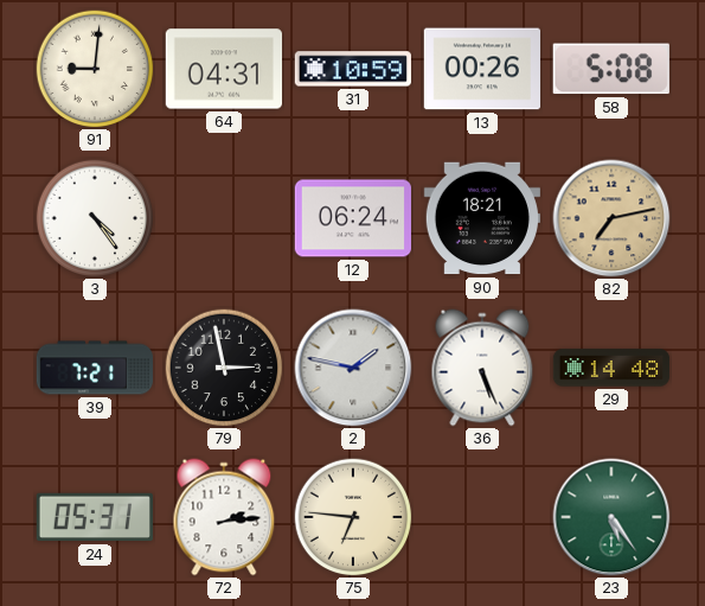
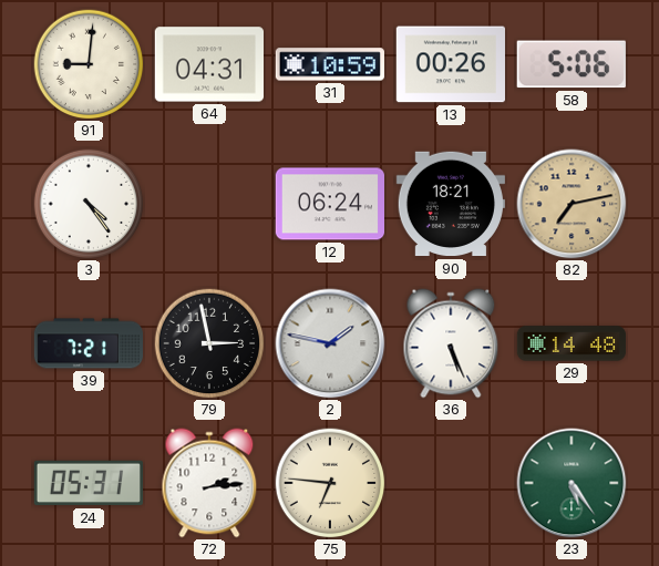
58: 5:08 -> 5:06 (572, 64)
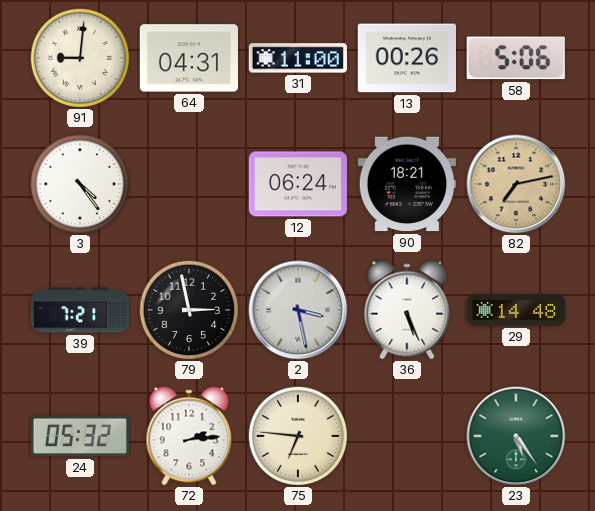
31: 10:59 -> 11:00 (298, 58)
2: 1:47 -> 3:28 (298, 310)
24: 05:31 -> 05:32 (79, 436)
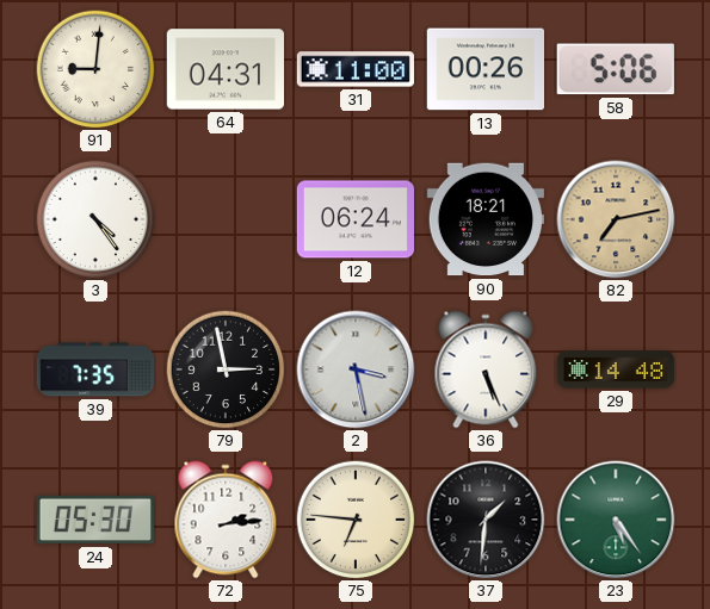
39: 7:21 -> 7:35 (95, 369)
24: 05:32 -> 05:30 (94, 520)
37: none -> 1:31 (486, 520)
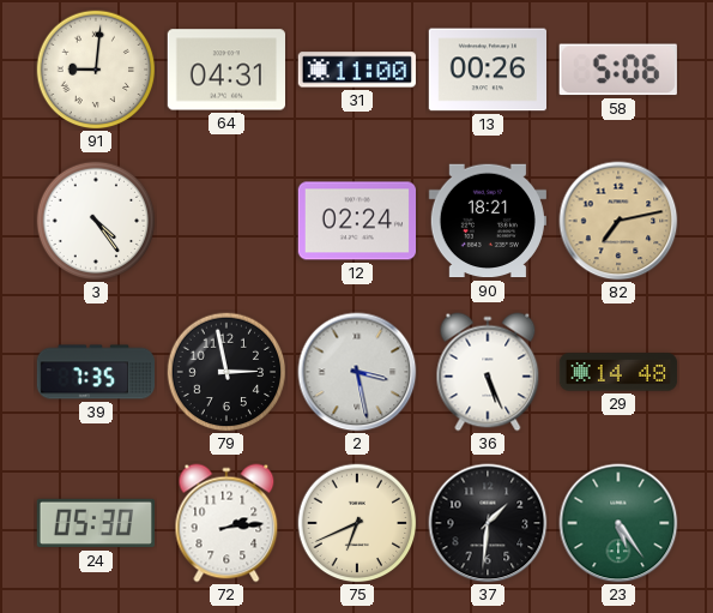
12: 06:24 -> 02:24 (356, 221)
75: 6:46 -> 6:41 (357, 523)
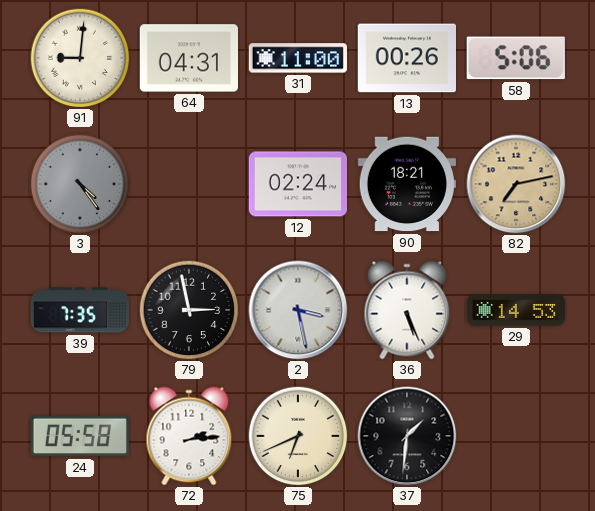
3 dial: white -> grey (80, 184)
29: 14:48 -> 14:53 (516, 310)
24: 05:30 -> 05:58 (79, 436)
23: 5:24 -> none (618, 523)
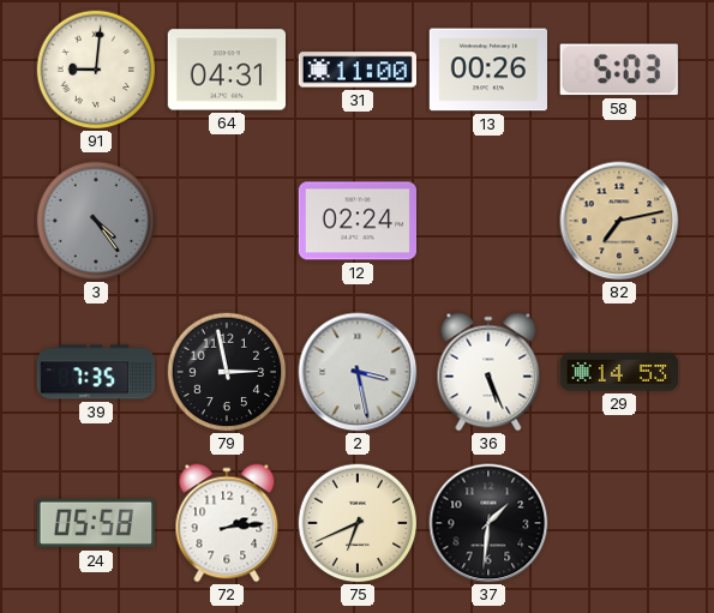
58: 5:06 -> 5:03 (619, 70)
90: 18:21 -> none (407, 184)
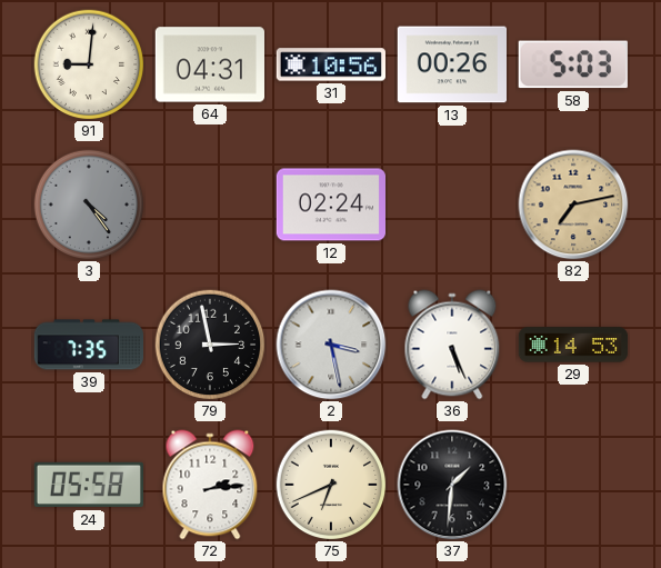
31: 11:00 -> 10:56 (331, 64)
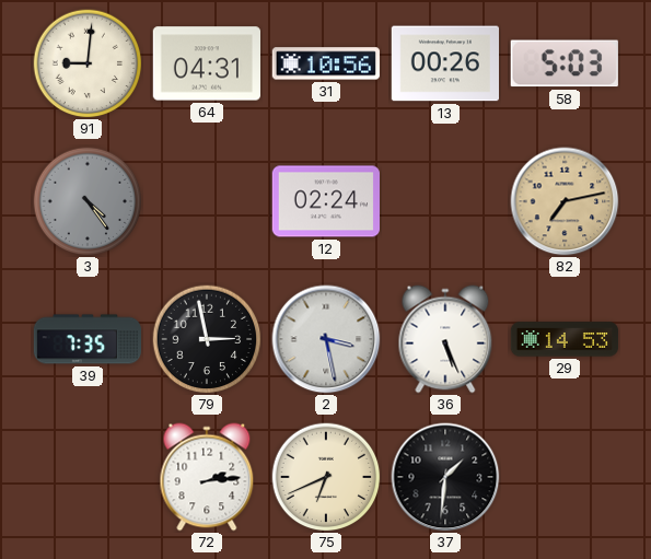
24: 05:58 -> none (88, 485)
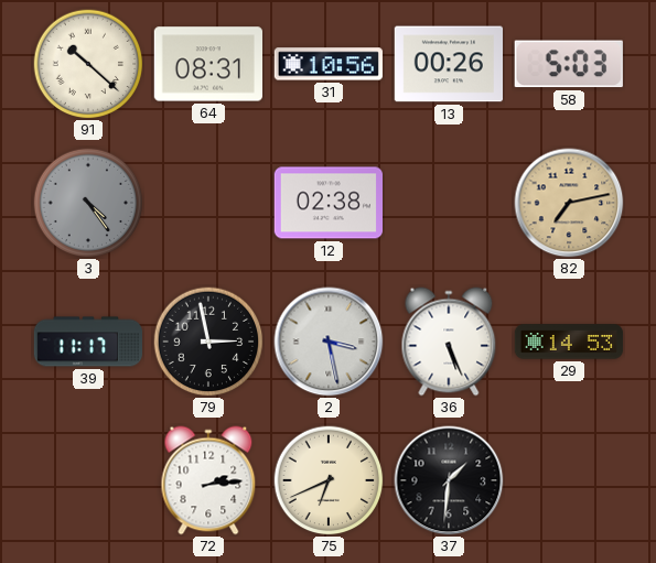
91: 9:01 -> 10:22 (88, 64)
64: 04:31 -> 08:31 (207, 64)
12: 02:24 -> 02:38 (327, 203)
39: 7:35 -> 11:17 (88, 342)
